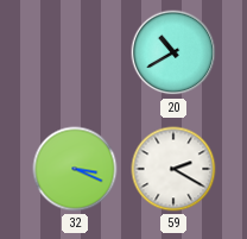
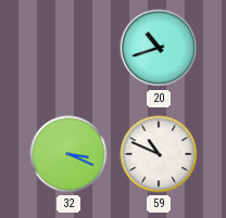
20: 10:40 -> 10:42 (159, 48)
59: 2:20 -> 10:49 (159, 154)
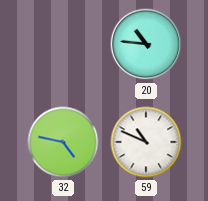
20: 10:42 -> 10:46 (146, 44)
32: 3:19 -> 4:47 (63, 142)
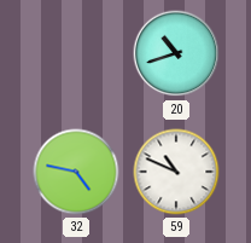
20: 10:46 -> 10:42 (176, 53)
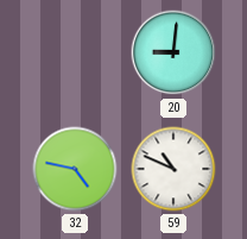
20: 10:42 -> 9:01 (173, 52)
